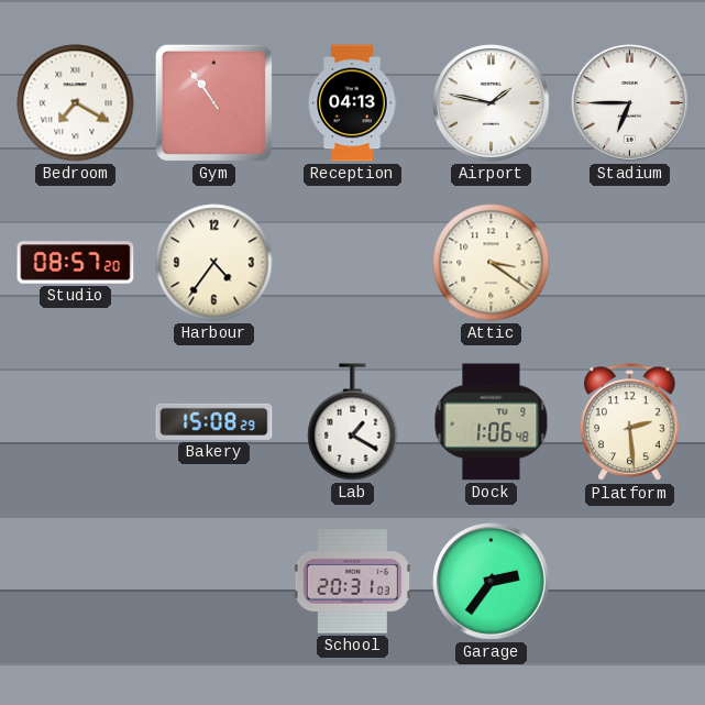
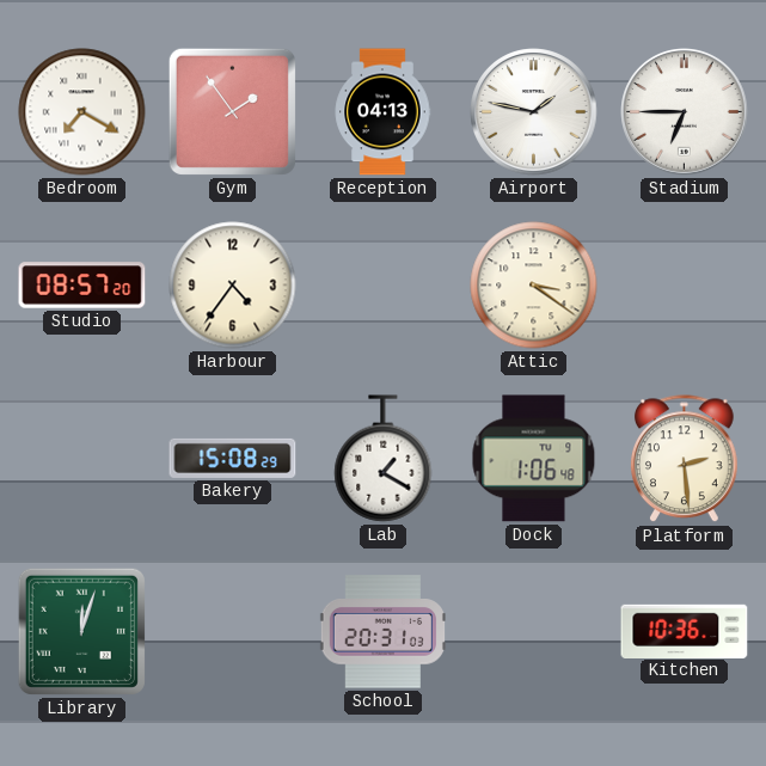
Gym: 10:54 -> 1:54 (232, 111)
Library: none -> 12:03 (81, 631)
Garage: 2:36 -> none (492, 582)
Kitchen: none -> 10:36 (685, 631)
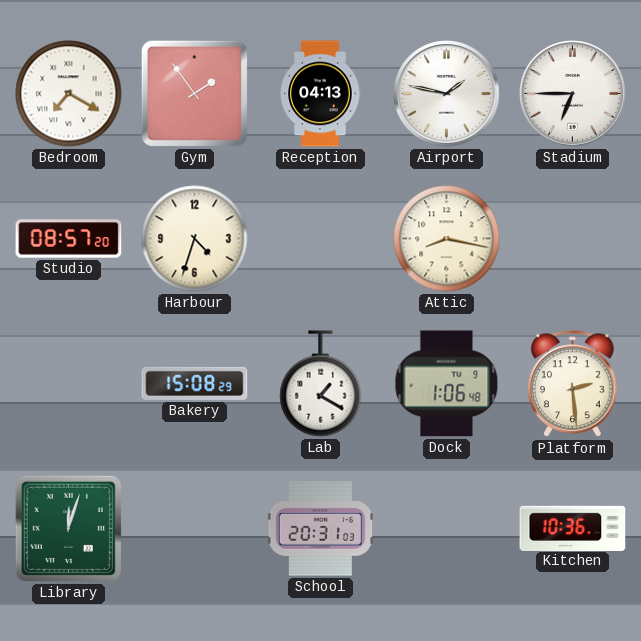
Harbour: 4:36 -> 4:33 (195, 239)
Attic: 3:21 -> 8:17 (447, 239)
